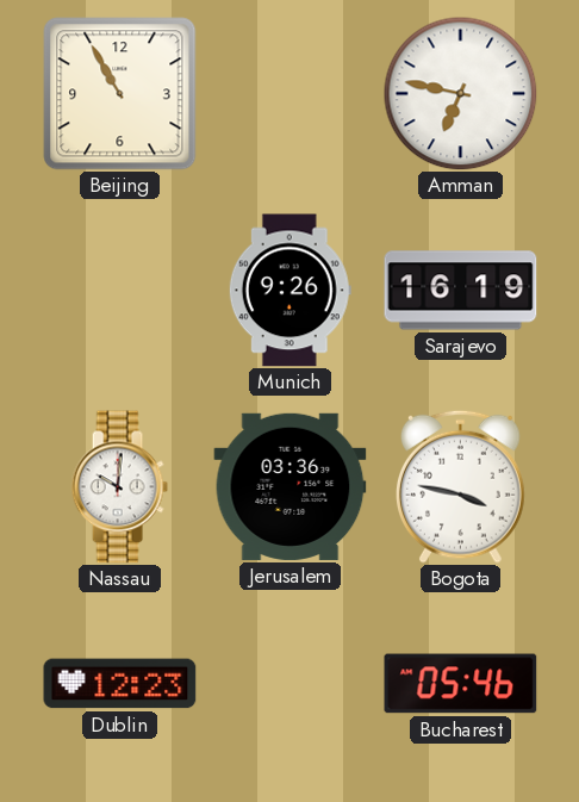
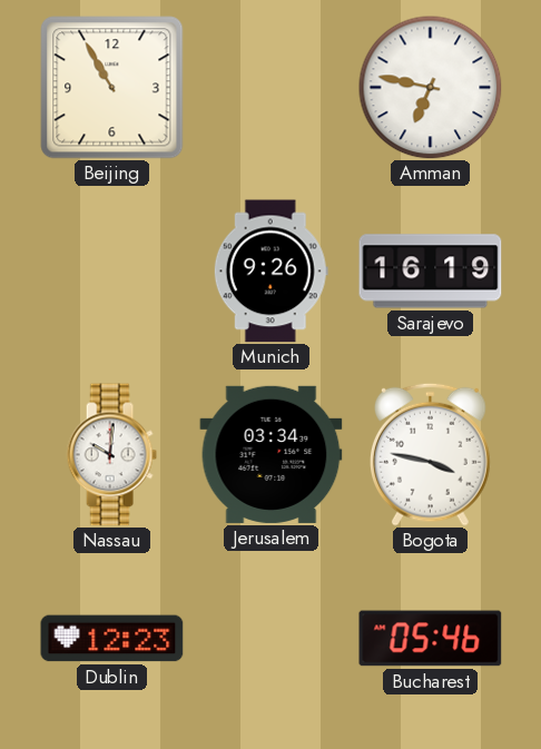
Jerusalem: 03:36 -> 03:34 (272, 454)
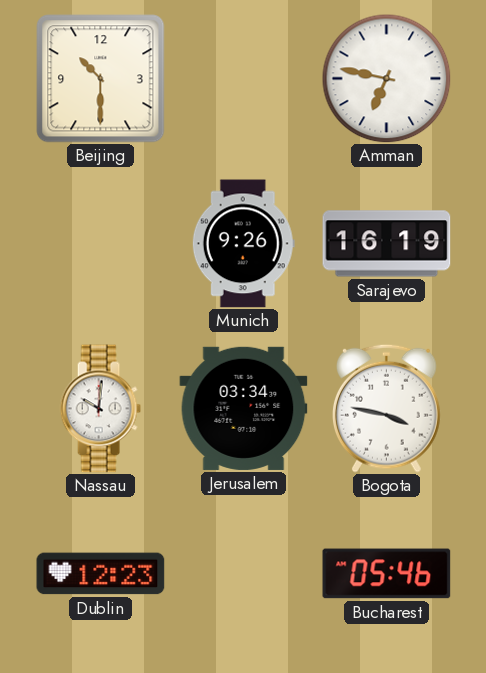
Beijing: 10:55 -> 10:30 (101, 79)
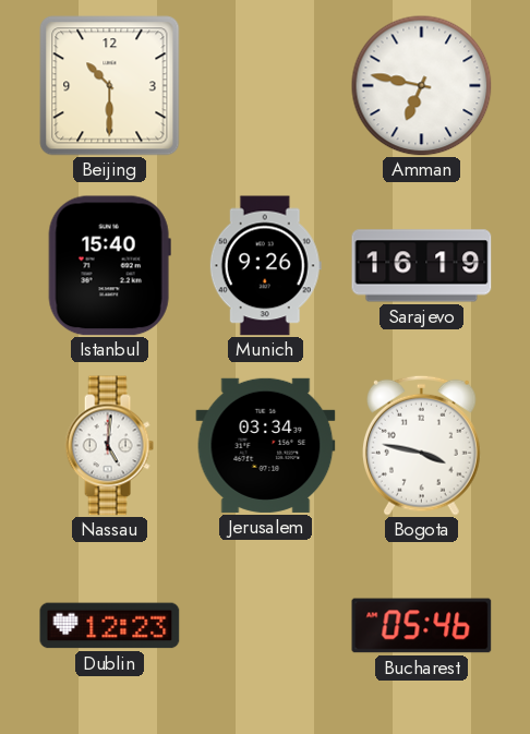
Istanbul: none -> 15:40 (109, 266)
Nassau: 10:01 -> 5:01 (109, 446)
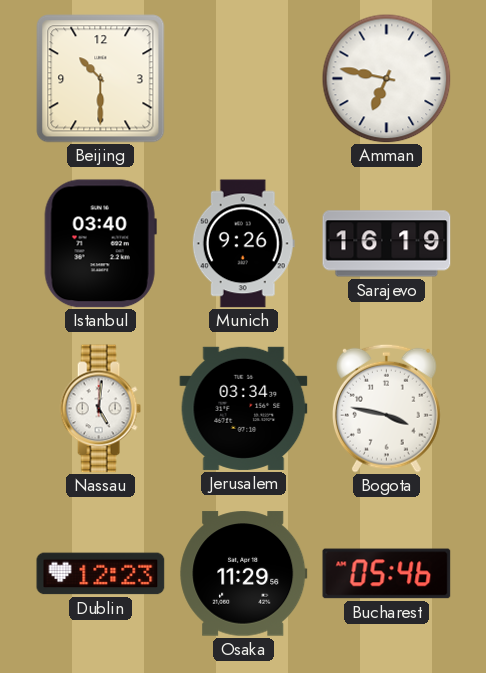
Istanbul: 15:40 -> 03:40 (100, 244)
Osaka: none -> 11:29 (244, 574)
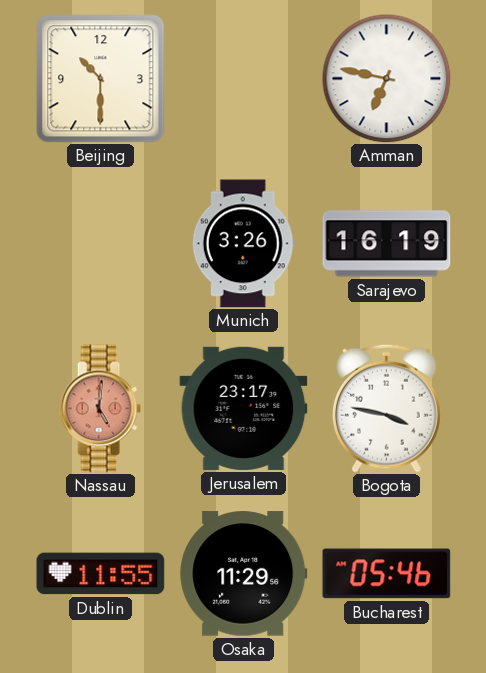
Istanbul: 03:40 -> none (100, 244)
Munich: 9:26 -> 3:26 (243, 244)
Nassau dial: white -> salmon (100, 409)
Jerusalem: 03:34 -> 23:17 (244, 408)
Dublin: 12:23 -> 11:55 (101, 574)
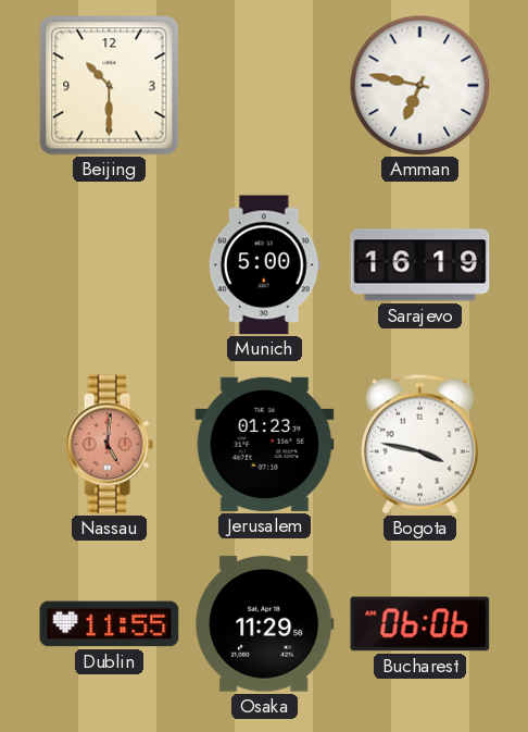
Munich: 3:26 -> 5:00 (264, 265)
Jerusalem: 23:17 -> 01:23 (265, 444)
Bucharest: 05:46 -> 06:06 (420, 624)
